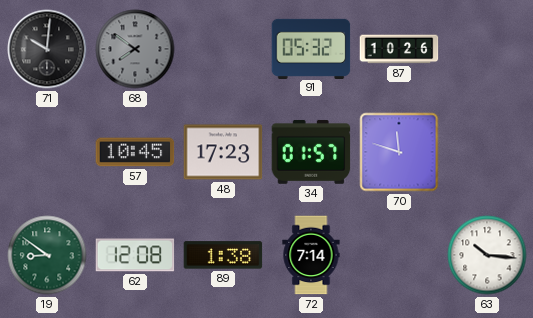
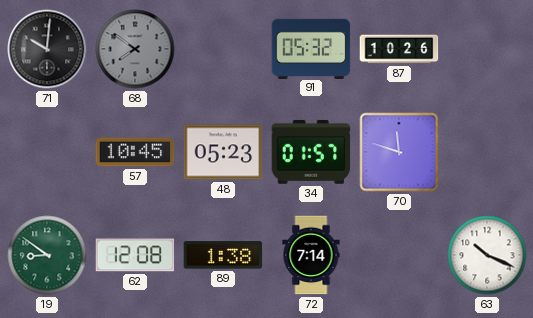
48: 17:23 -> 05:23 (223, 152)
63: 10:16 -> 10:19 (487, 255)
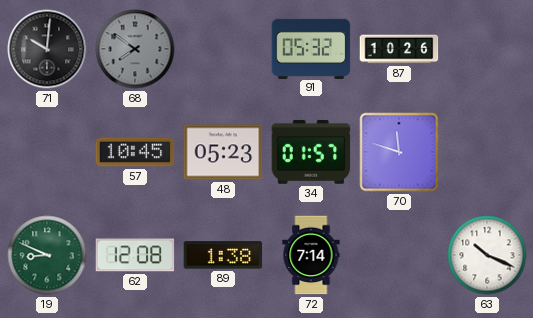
19: 8:51 -> 8:49 (47, 255)
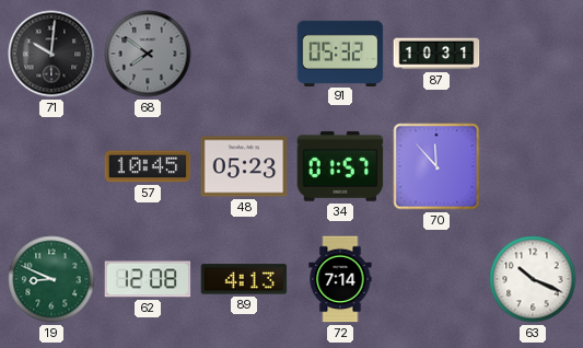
87: 10:26 -> 10:31 (436, 54)
70: 11:48 -> 11:53 (436, 166)
89: 1:38 -> 4:13 (244, 279)
